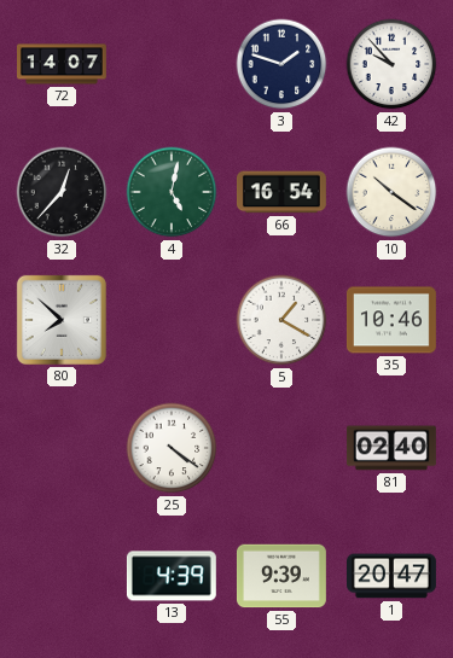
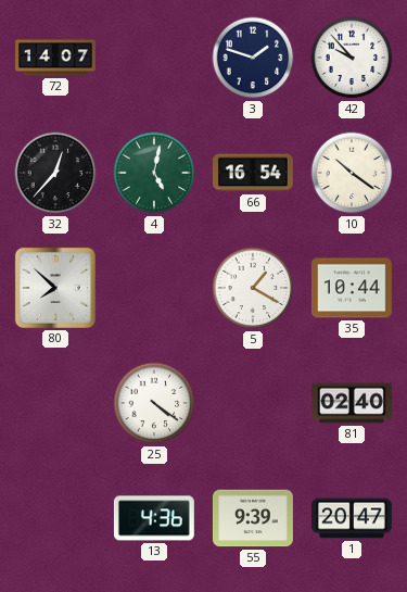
35: 10:46 -> 10:44 (352, 288)
13: 4:39 -> 4:36 (154, 518)
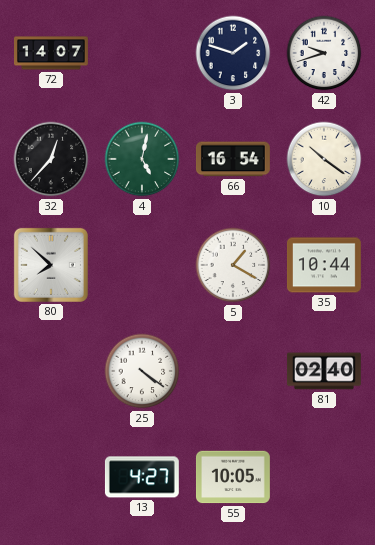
42: 9:53 -> 9:42 (324, 53)
13: 4:36 -> 4:27 (142, 477)
55: 9:39 -> 10:05 (233, 477)
1: 20:47 -> none (353, 518)
